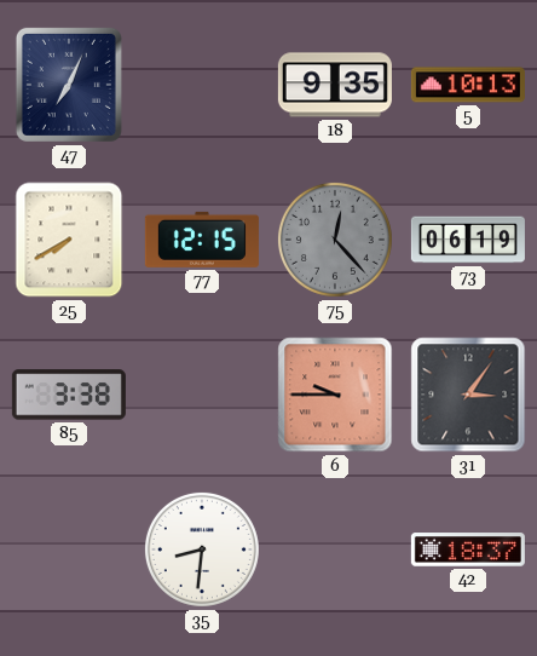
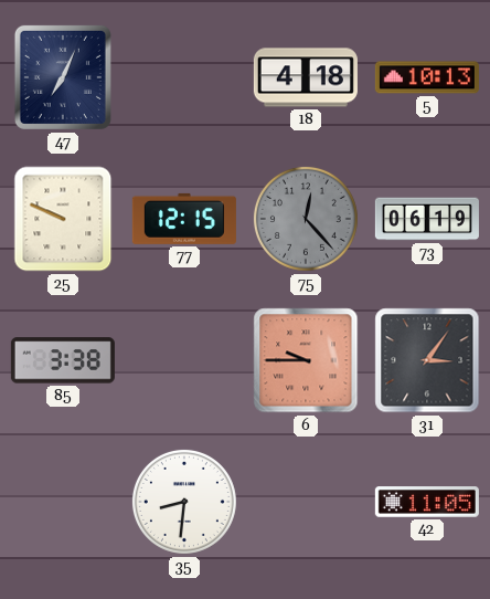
18: 9:35 -> 4:18 (306, 77)
25: 7:40 -> 9:49 (63, 219)
42: 18:37 -> 11:05 (427, 502)
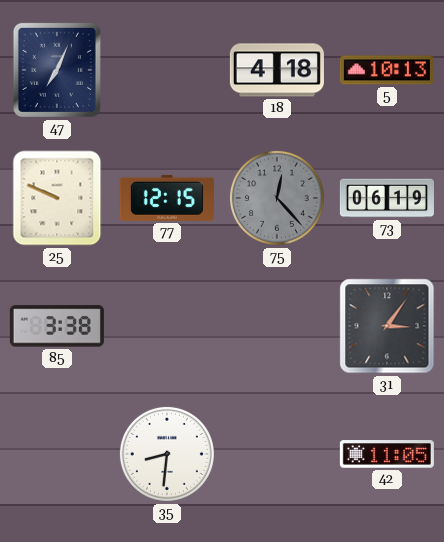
6: 9:45 -> none (306, 360)
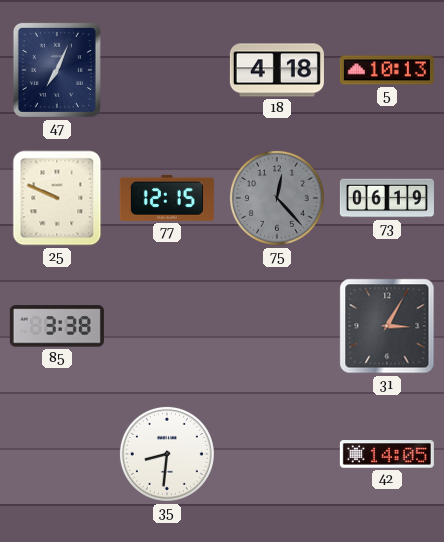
31: 3:06 -> 3:05 (387, 326)
42: 11:05 -> 14:05 (387, 454)
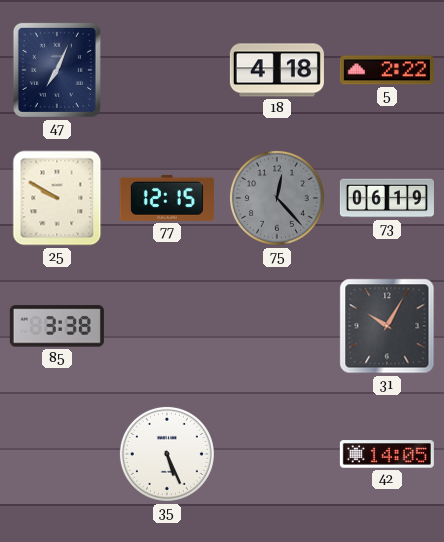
5: 10:13 -> 2:22 (387, 70)
25: 9:49 -> 9:50 (57, 198)
31: 3:05 -> 10:05 (387, 326)
35: 8:31 -> 5:26 (167, 454)
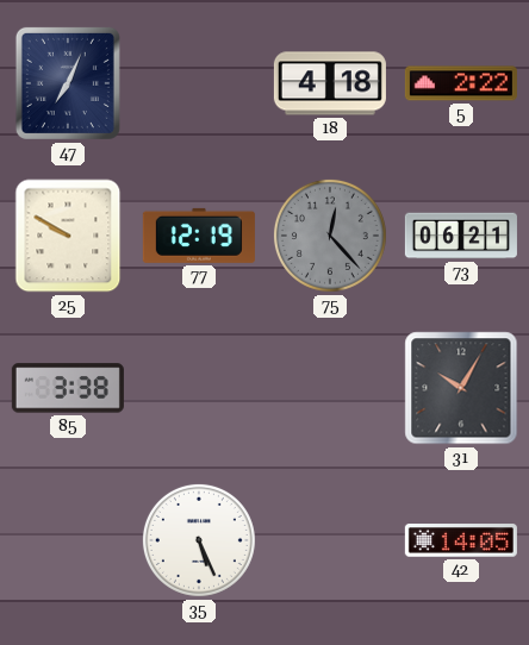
77: 12:15 -> 12:19 (199, 236)
73: 06:19 -> 06:21 (461, 236)
